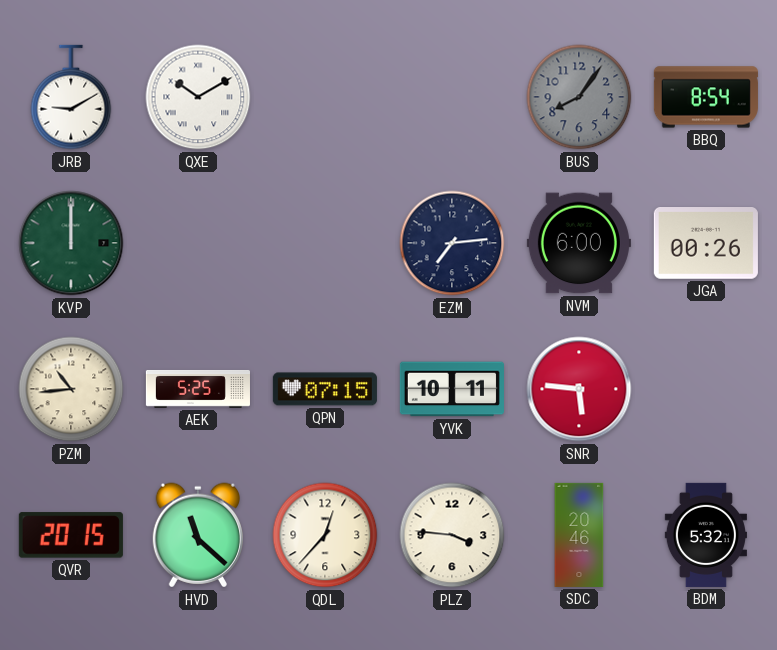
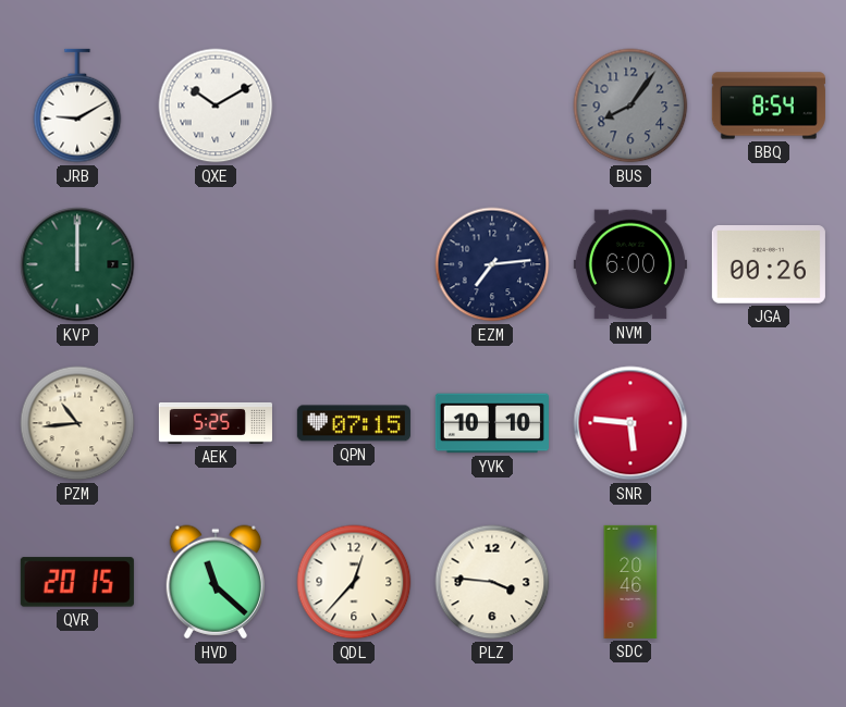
YVK: 10:11 -> 10:10 (492, 423)
BDM: 5:32 -> none (706, 535)
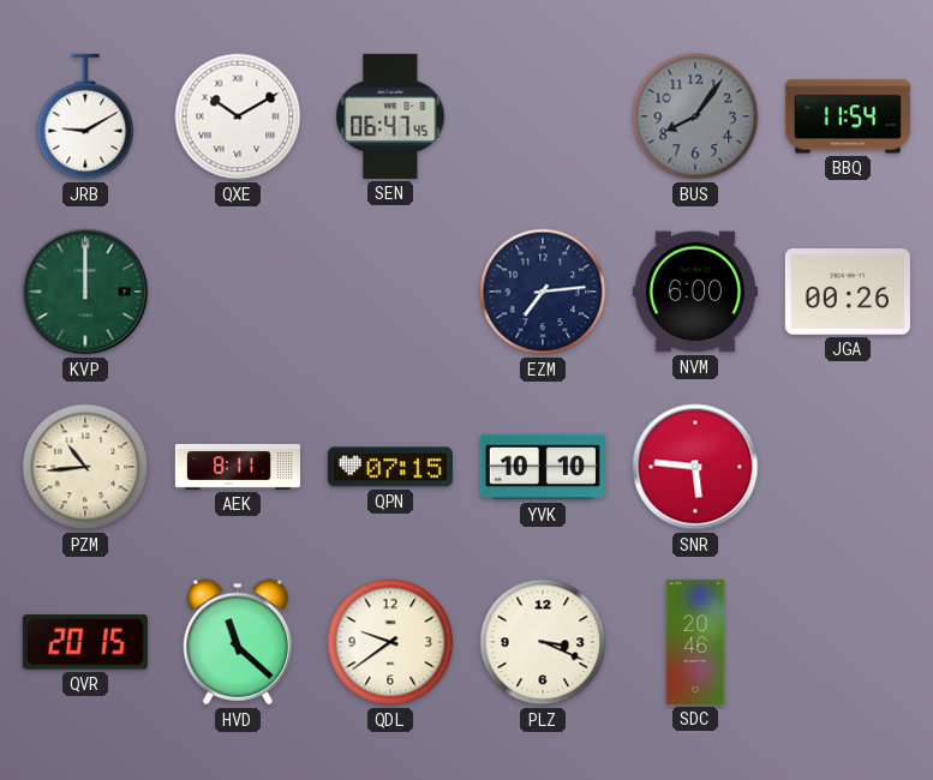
SEN: none -> 06:47 (390, 116)
BBQ: 8:54 -> 11:54 (848, 116)
AEK: 5:25 -> 8:11 (238, 467)
QDL: 12:37 -> 9:39 (390, 642)
PLZ: 3:46 -> 3:19 (543, 642)
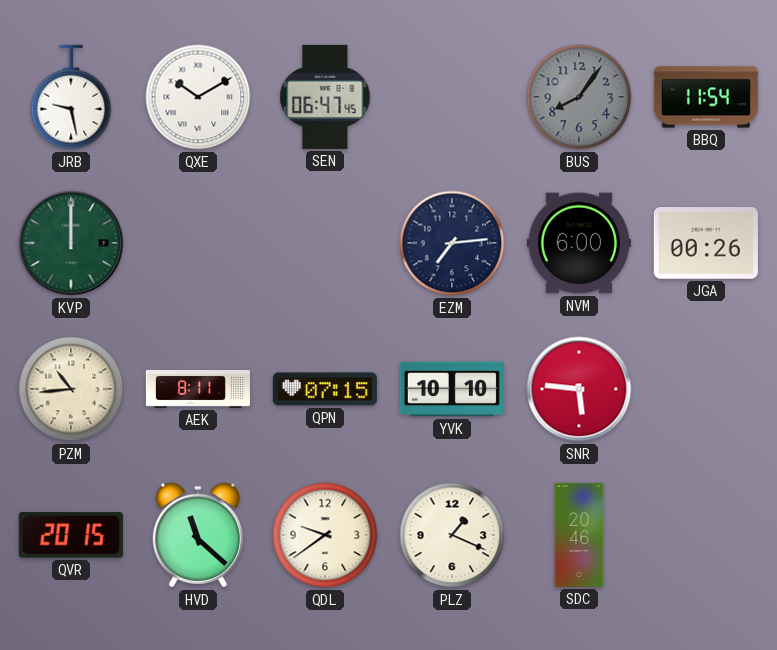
JRB: 9:10 -> 9:28 (71, 97)
PLZ: 3:19 -> 1:19 (452, 535)
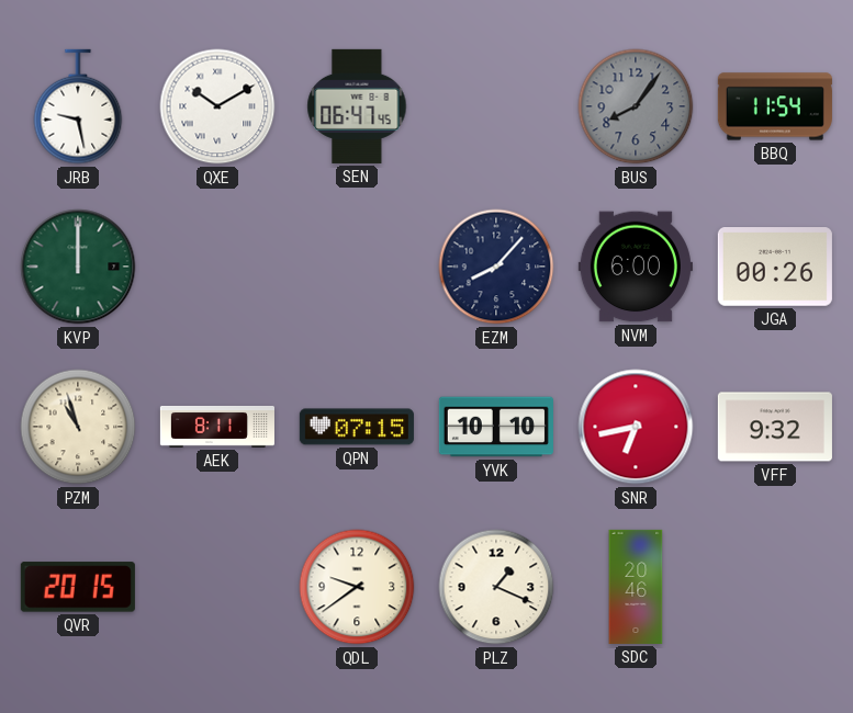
EZM: 7:14 -> 8:07 (496, 267)
PZM: 10:44 -> 10:57 (78, 427)
SNR: 5:46 -> 6:43 (636, 427)
VFF: none -> 9:32 (775, 427)
HVD: 11:22 -> none (198, 535)
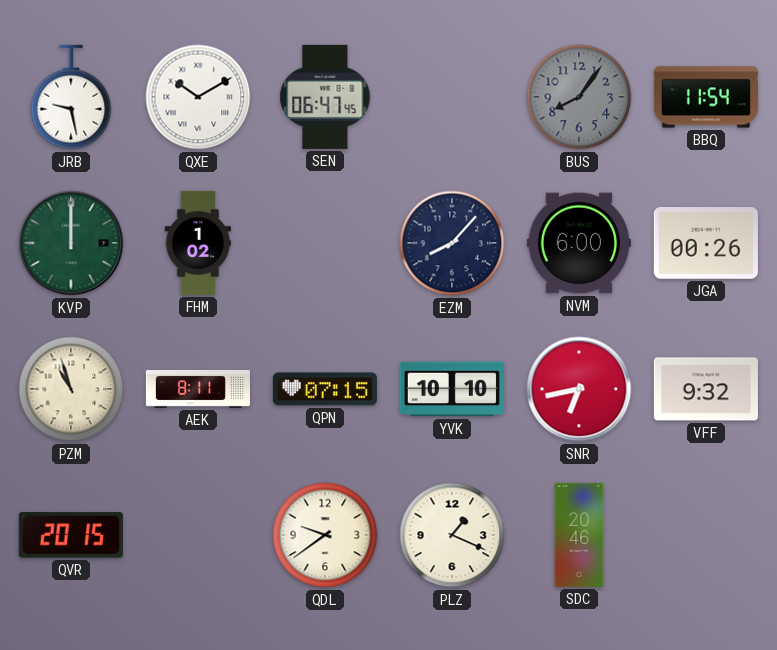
FHM: none -> 1:02 (198, 243)
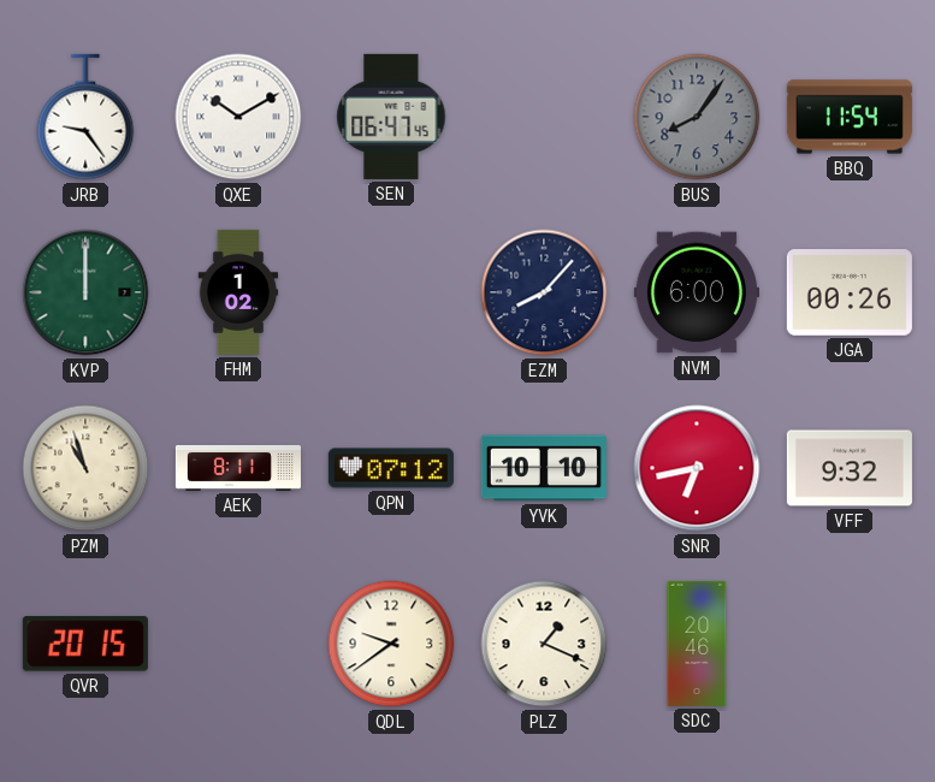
JRB: 9:28 -> 9:24 (85, 117)
QPN: 07:15 -> 07:12 (391, 468)
